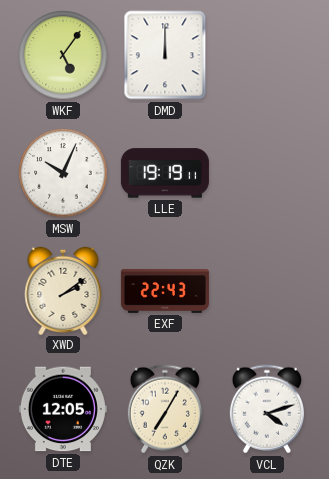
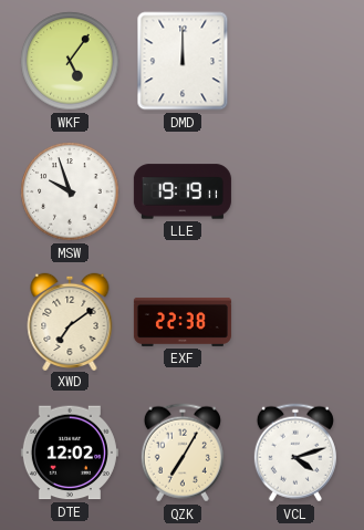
MSW: 10:04 -> 9:57 (70, 191)
XWD: 2:09 -> 7:09 (70, 321)
EXF: 22:43 -> 22:38 (183, 322)
DTE: 12:05 -> 12:02 (70, 453)
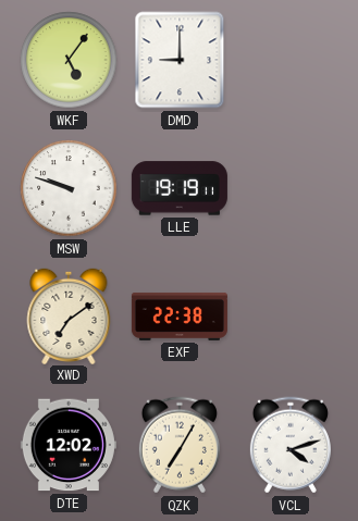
DMD: 12:00 -> 9:00 (180, 60)
MSW: 9:57 -> 9:48 (69, 188)
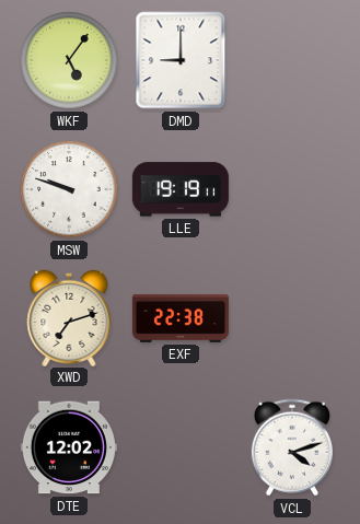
XWD: 7:09 -> 7:12 (69, 317)
QZK: 7:05 -> none (180, 445)
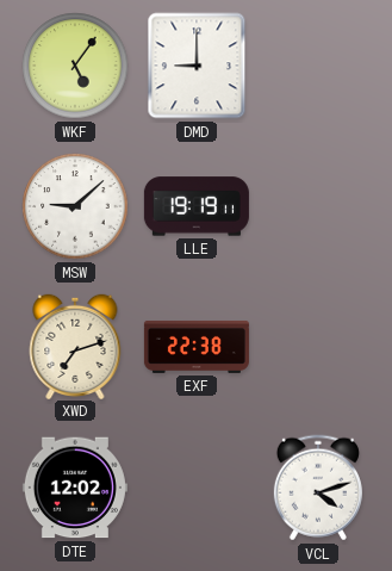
MSW: 9:48 -> 9:08 (75, 206)
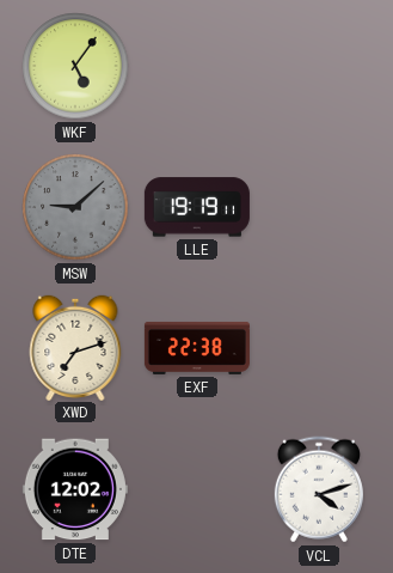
DMD: 9:00 -> none (197, 66)
MSW dial: white -> grey (75, 207)
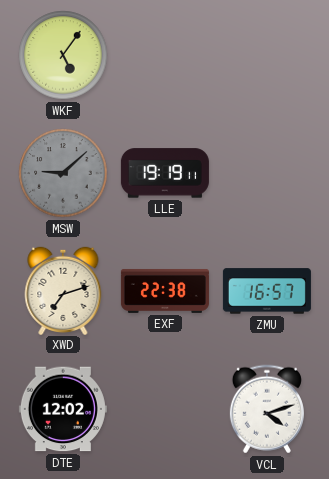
ZMU: none -> 16:57 (267, 291)
